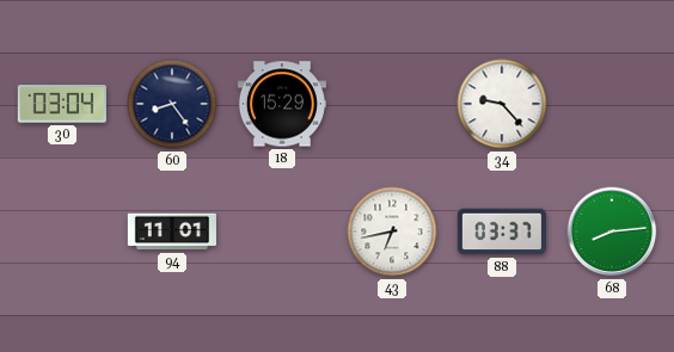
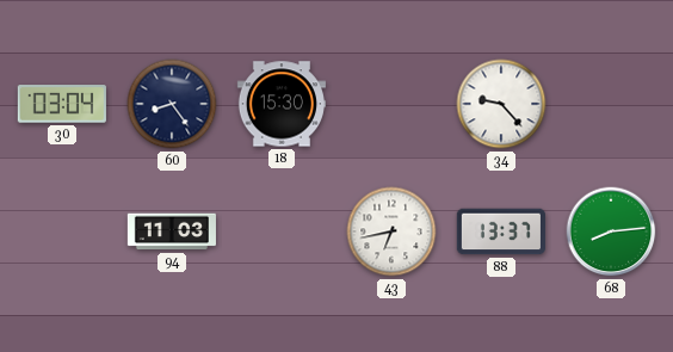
18: 15:29 -> 15:30 (282, 104)
94: 11:01 -> 11:03 (172, 231)
88: 03:37 -> 13:37 (500, 231)
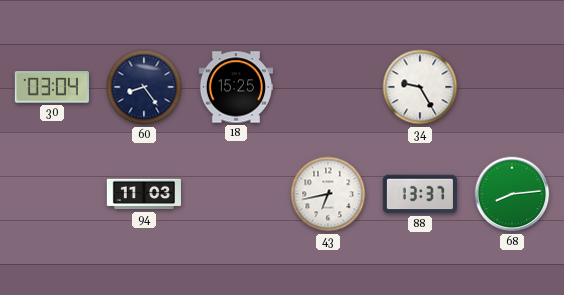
18: 15:30 -> 15:25 (236, 87)
34: 9:23 -> 9:25 (420, 87)
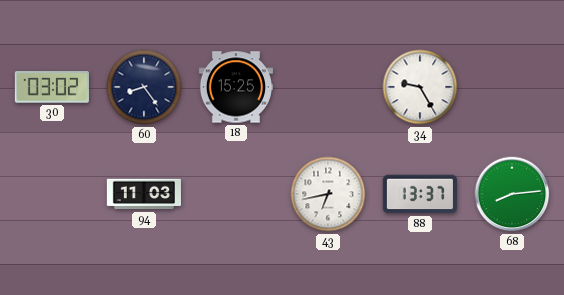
30: 03:04 -> 03:02 (52, 87)
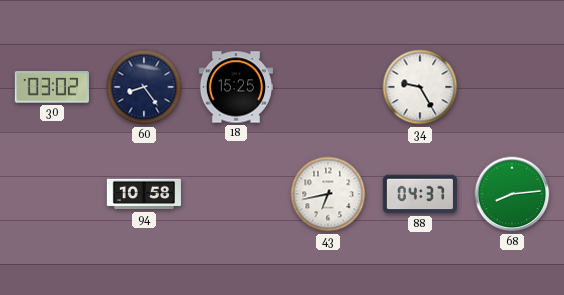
94: 11:03 -> 10:58 (144, 194)
88: 13:37 -> 04:37 (419, 194)
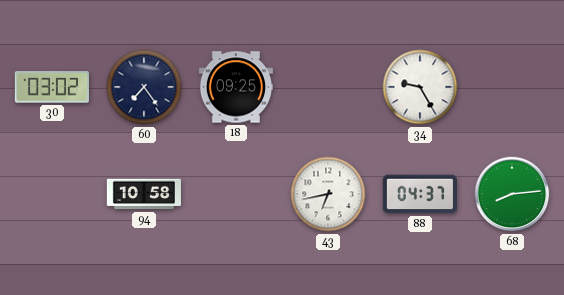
60: 8:24 -> 7:24 (144, 87)
18: 15:25 -> 09:25 (236, 87)
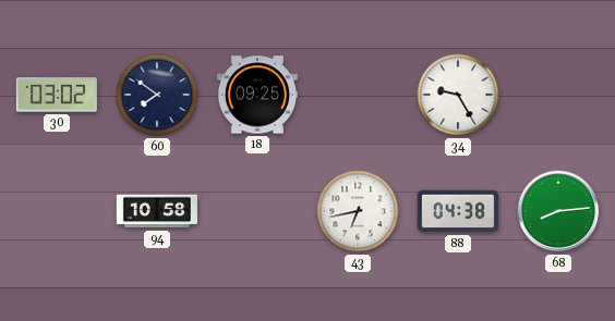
60: 7:24 -> 7:51 (157, 95)
88: 04:37 -> 04:38 (457, 211)
